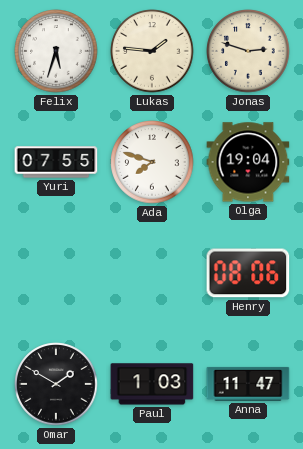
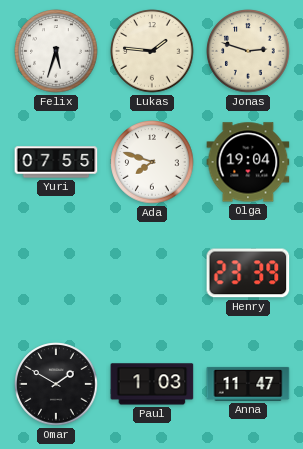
Henry: 08:06 -> 23:39 (248, 273)
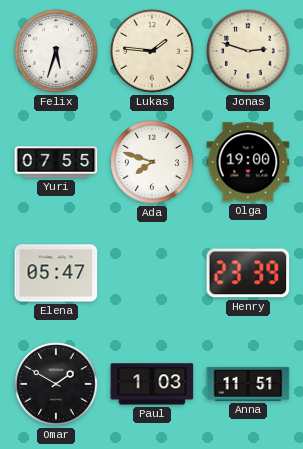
Olga: 19:04 -> 19:00 (248, 162)
Elena: none -> 05:47 (56, 273)
Anna: 11:47 -> 11:51 (248, 384)
